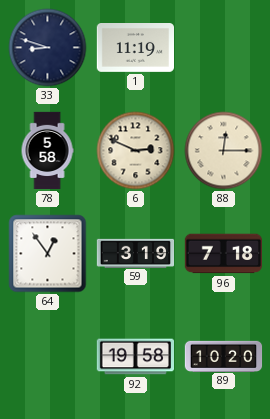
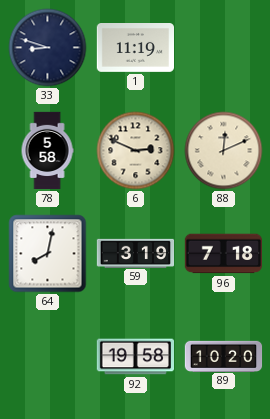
88: 12:15 -> 12:11 (224, 151)
64: 12:54 -> 8:02 (48, 254)
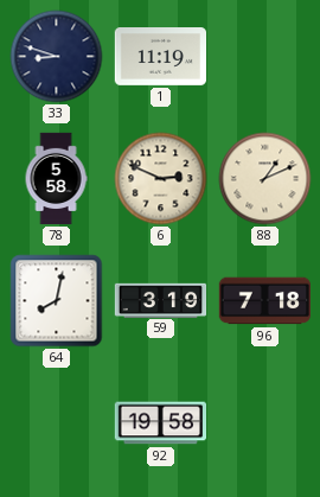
88: 12:11 -> 1:11 (265, 179)
89: 10:20 -> none (224, 356)
